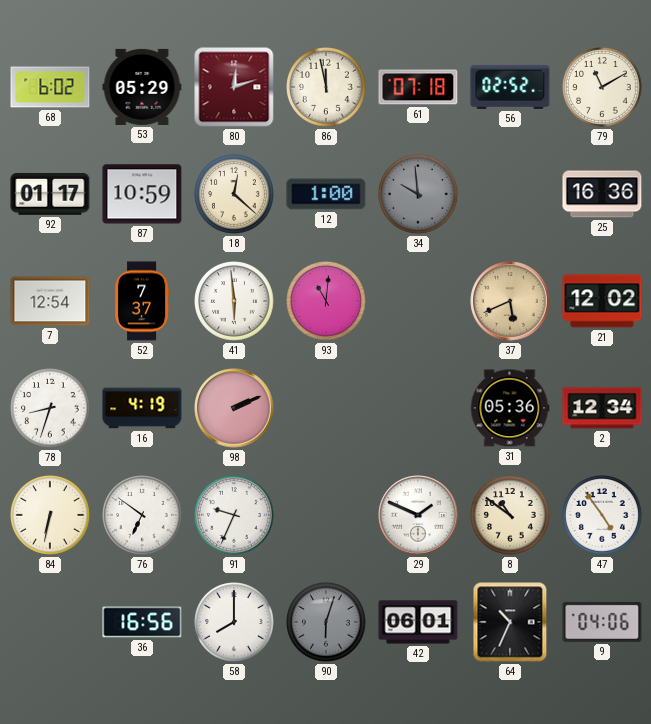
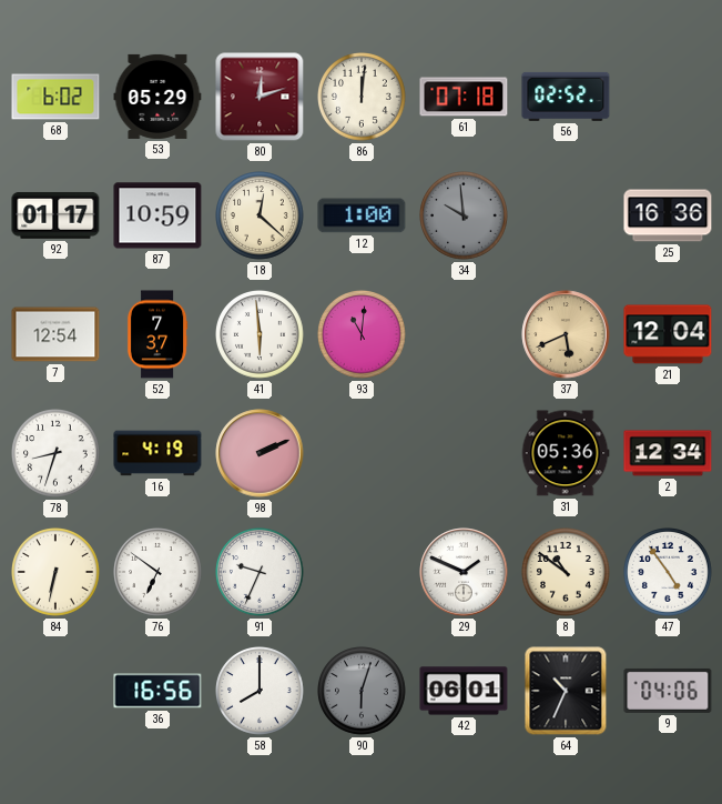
86: 11:58 -> 12:01 (363, 98)
79: 11:10 -> none (603, 88)
21: 12:02 -> 12:04 (668, 334)
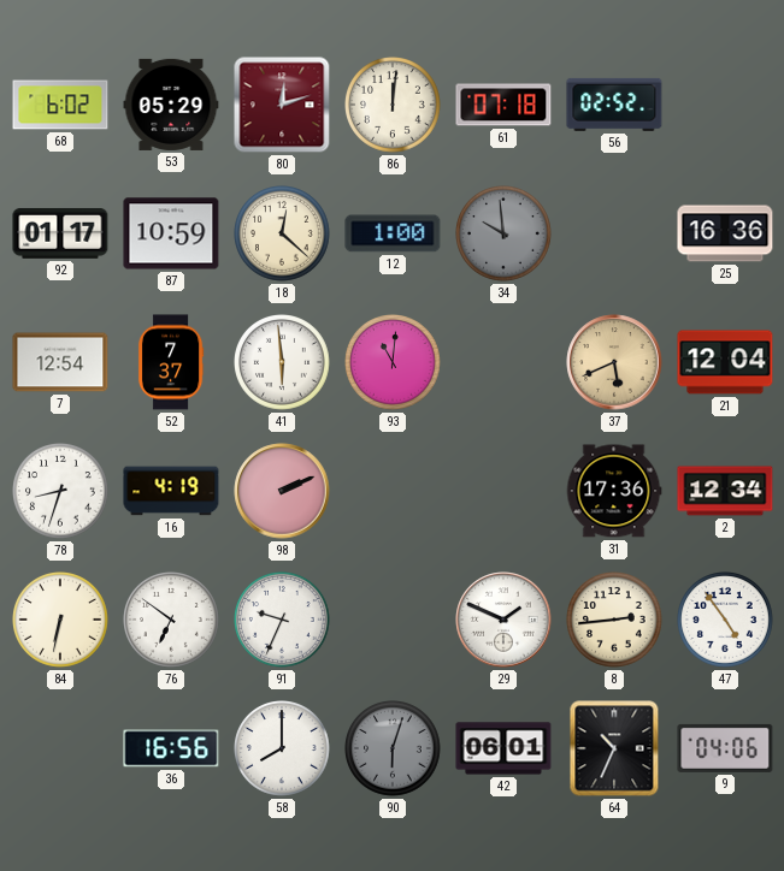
31: 05:36 -> 17:36 (614, 491)
8: 10:51 -> 2:44 (615, 621)
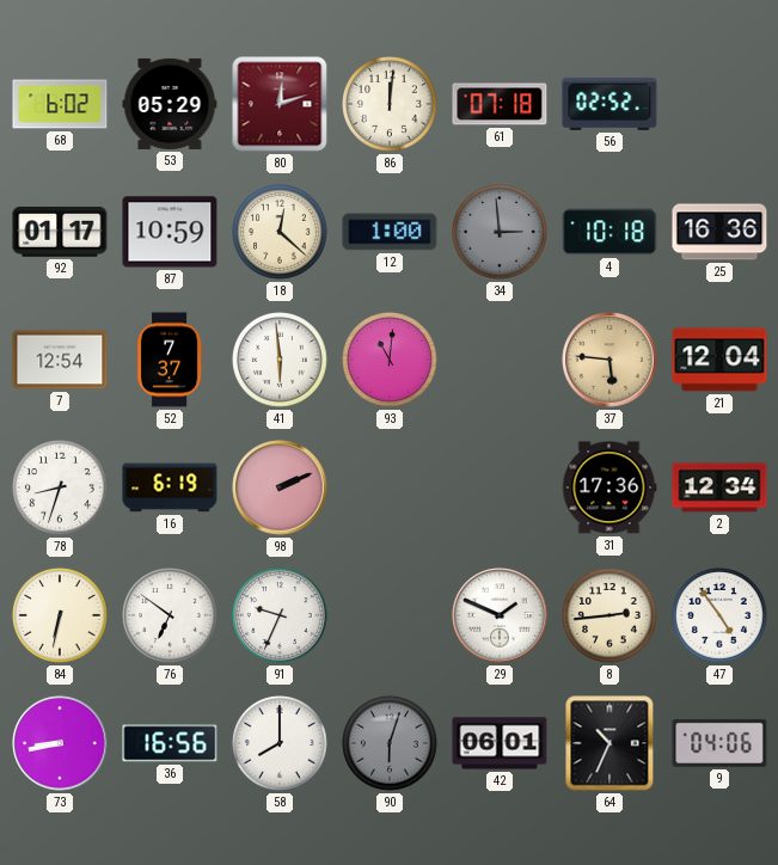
34: 9:59 -> 2:59 (501, 233)
4: none -> 10:18 (609, 232)
37: 5:41 -> 5:46 (609, 360)
16: 4:19 -> 6:19 (170, 487)
73: none -> 8:43 (60, 743)
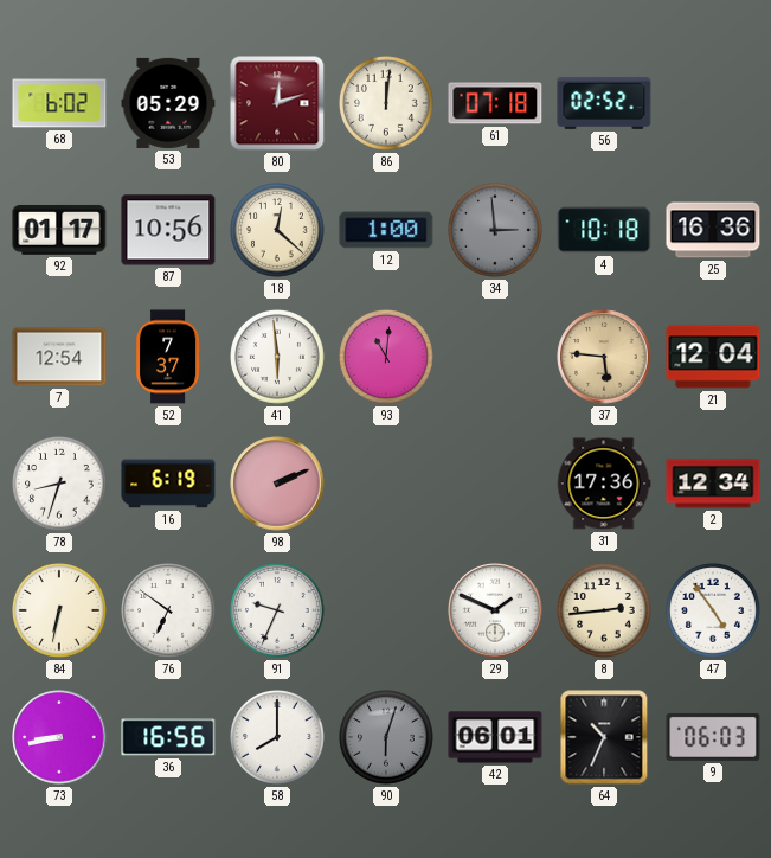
87: 10:59 -> 10:56 (168, 230)
9: 04:06 -> 06:03 (713, 737)
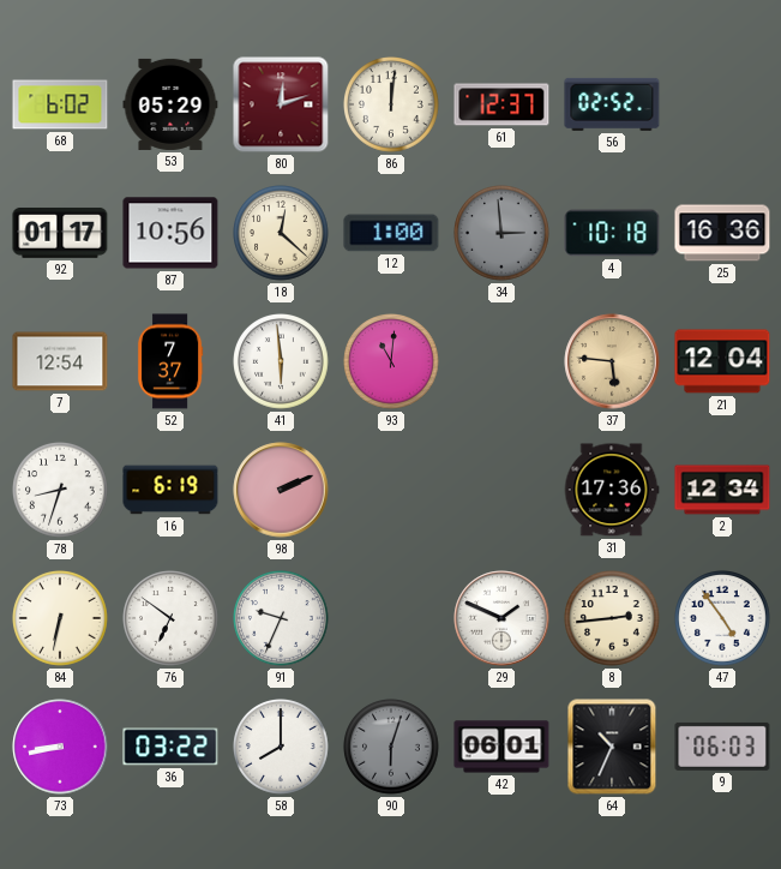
61: 07:18 -> 12:37 (501, 104)
36: 16:56 -> 03:22 (170, 747)
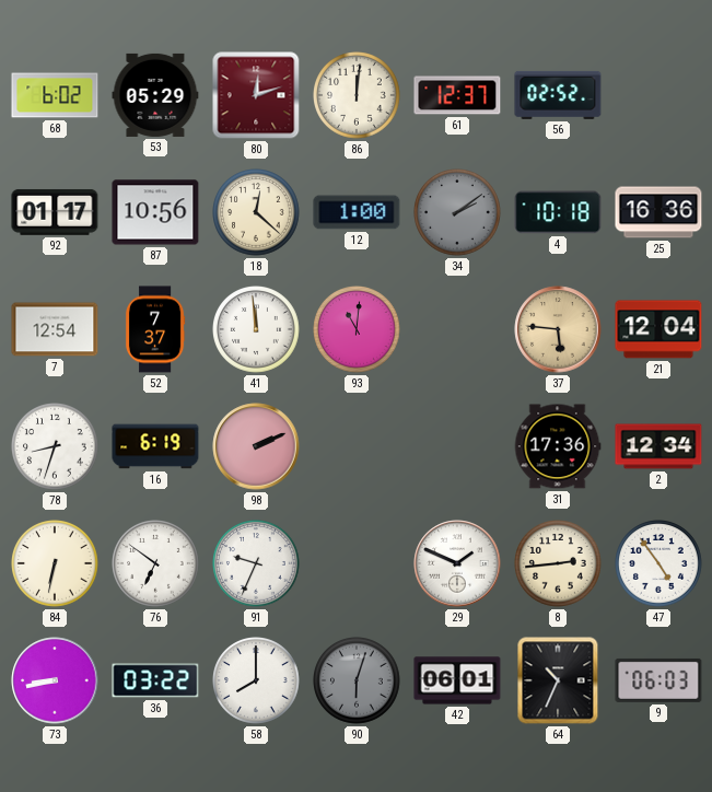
34: 2:59 -> 2:09 (458, 213)
41: 5:59 -> 11:59 (257, 330)
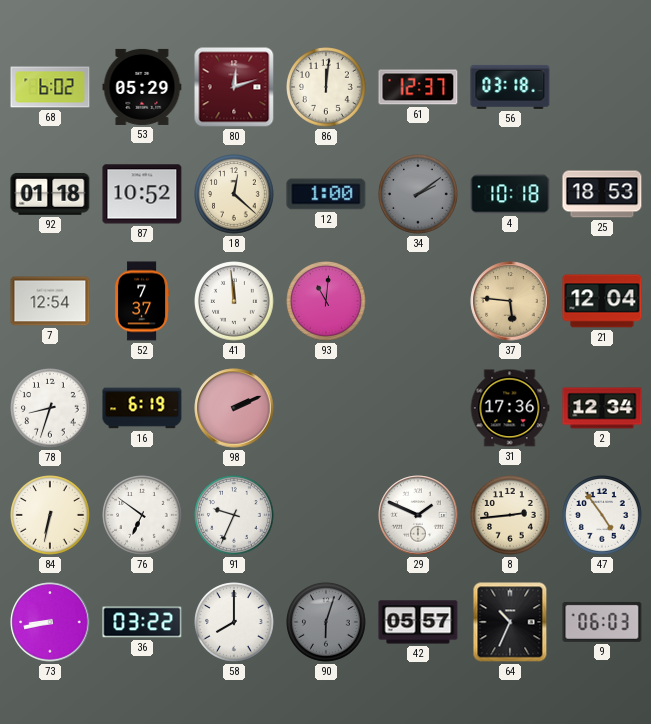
56: 02:52 -> 03:18 (510, 87)
92: 01:17 -> 01:18 (50, 194)
87: 10:56 -> 10:52 (142, 194)
25: 16:36 -> 18:53 (602, 194)
42: 06:01 -> 05:57 (418, 622)
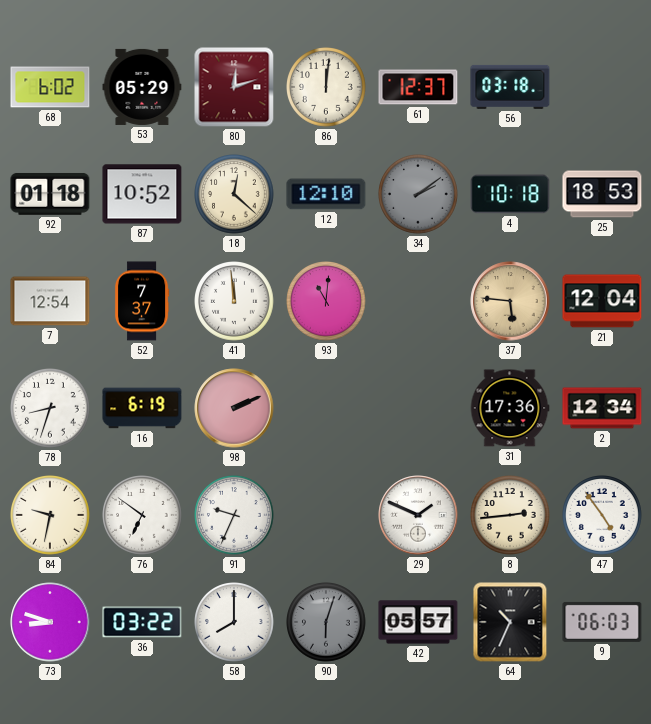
12: 1:00 -> 12:10 (326, 194)
84: 6:32 -> 9:32 (51, 516)
73: 8:43 -> 8:48 (50, 622)
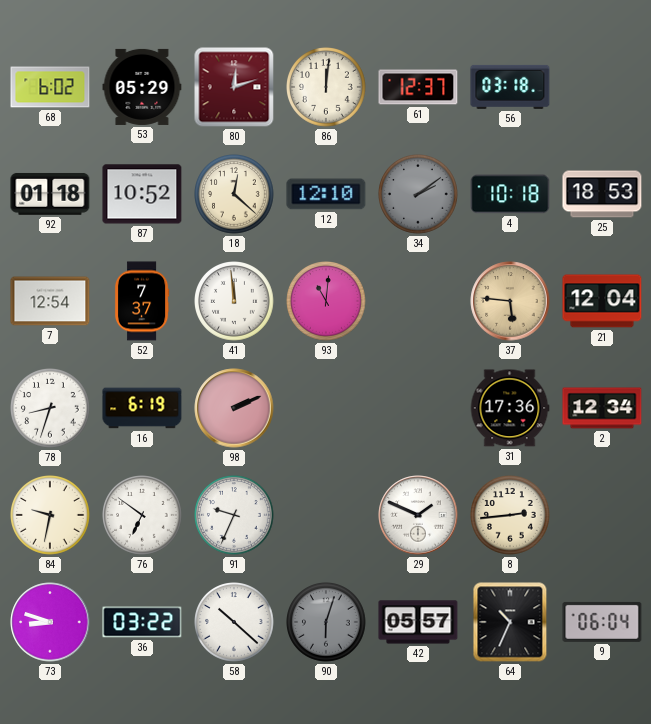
47: 4:54 -> none (603, 516)
58: 8:00 -> 10:22 (235, 623)
9: 06:03 -> 06:04 (602, 622)
